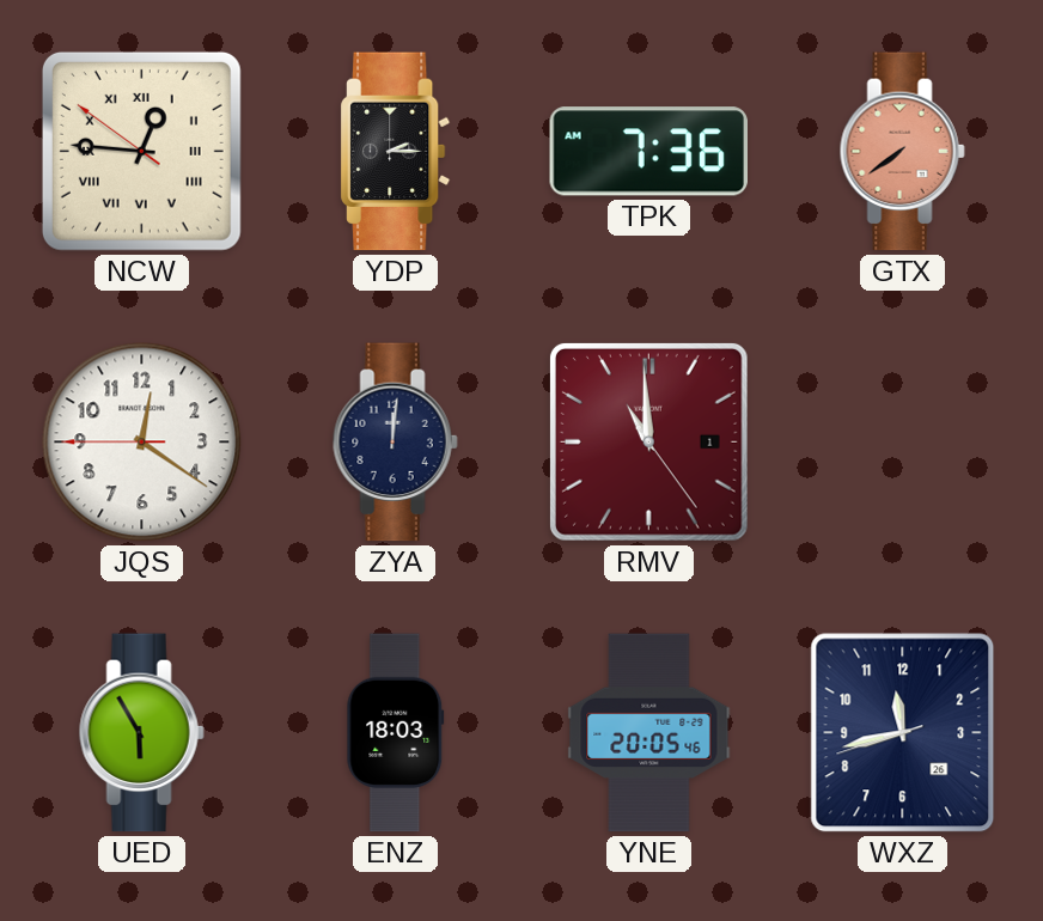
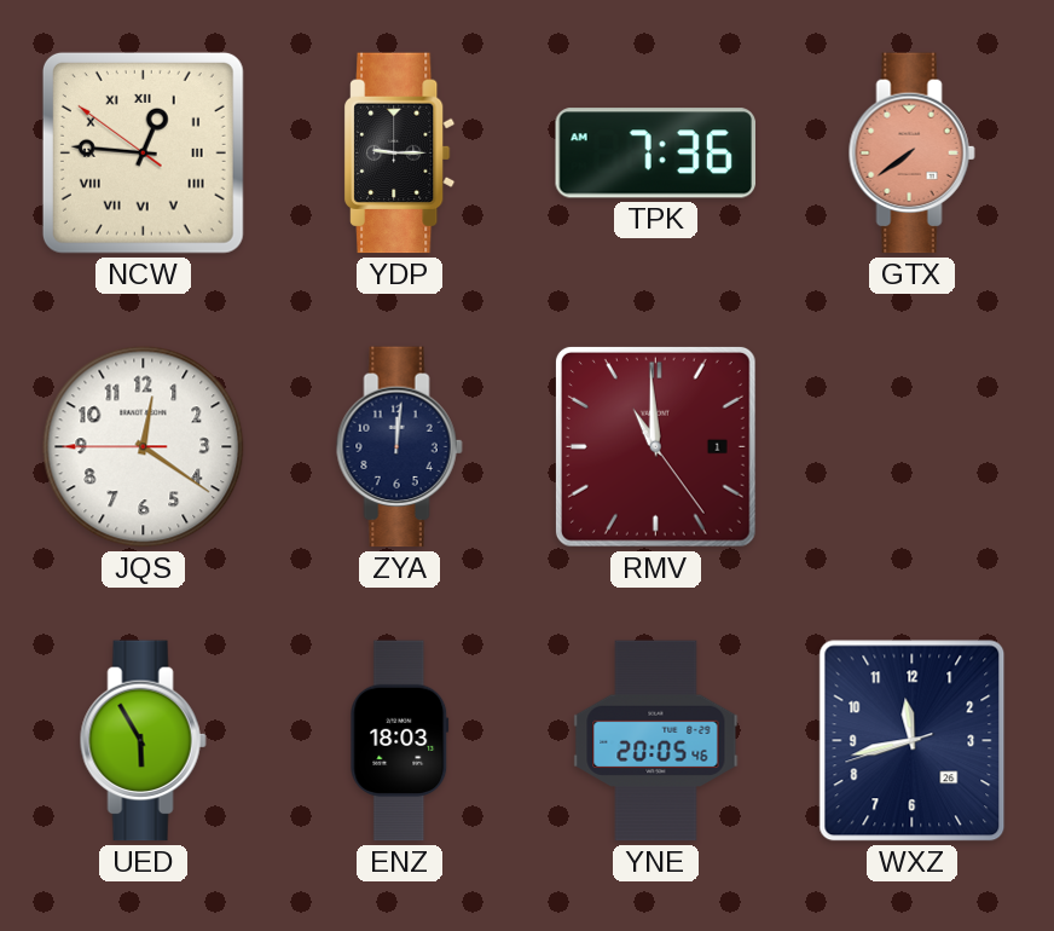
YDP: 2:15 -> 9:15 (400, 154)
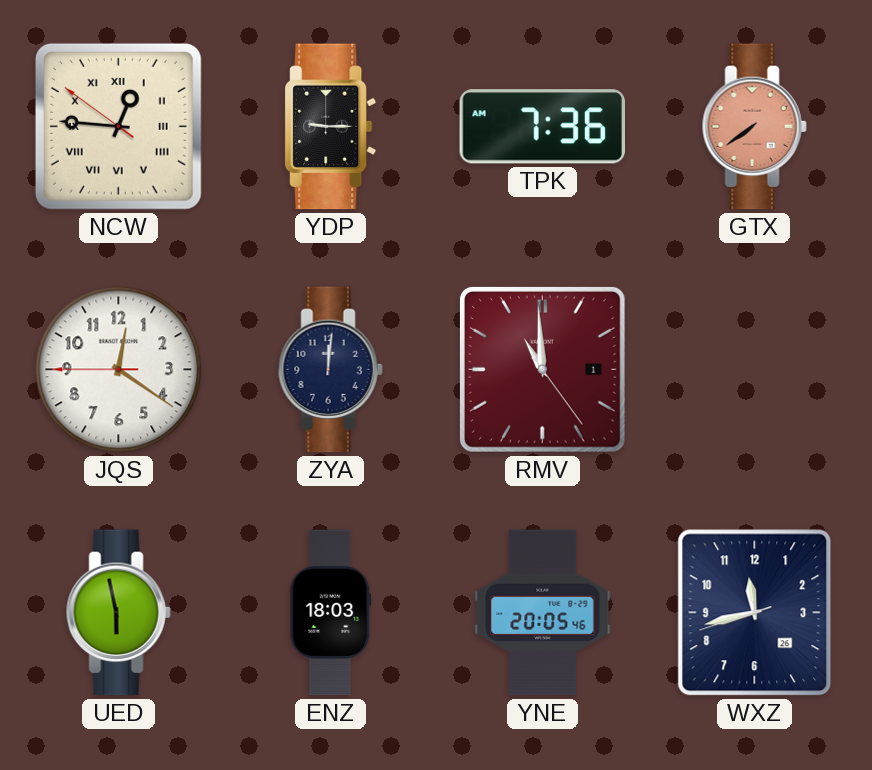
UED: 5:55 -> 5:58 (118, 613)
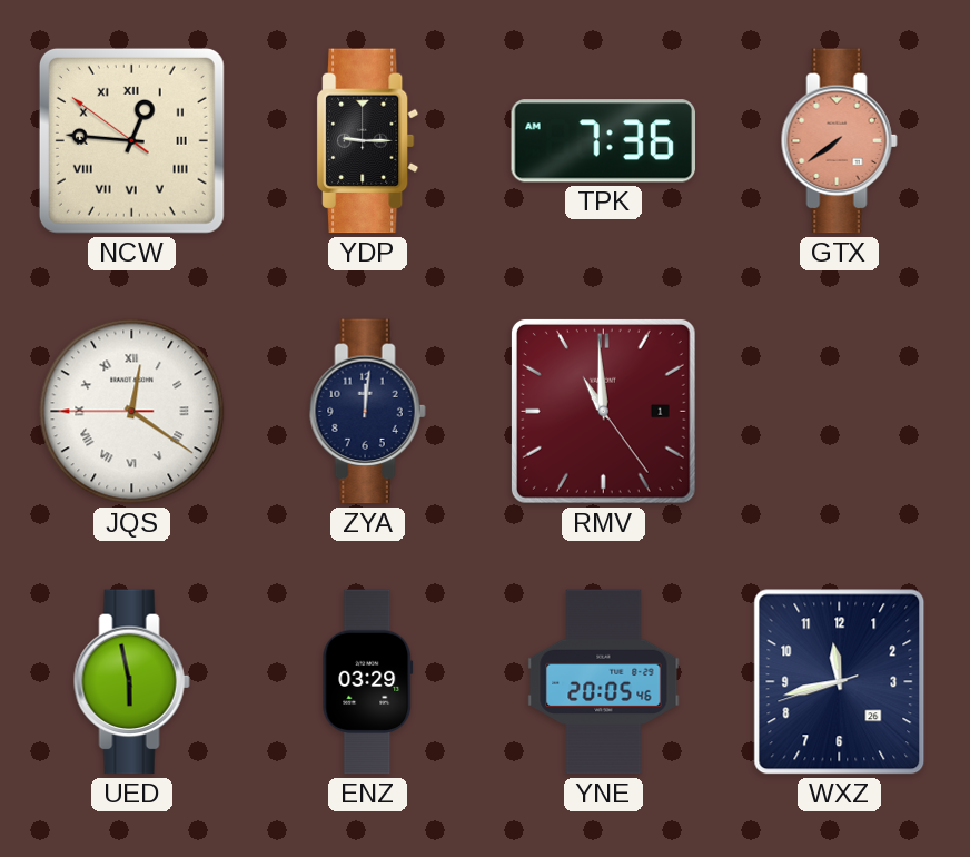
JQS numerals: Arabic -> Roman (132, 412)
ENZ: 18:03 -> 03:29 (368, 682)
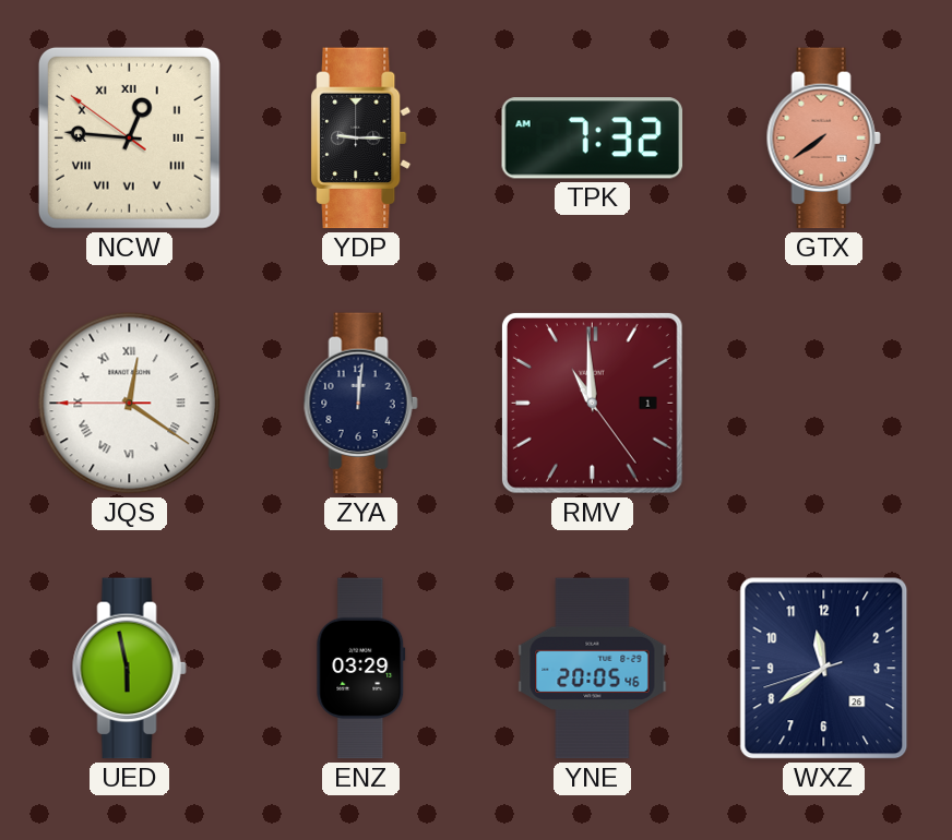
TPK: 7:36 -> 7:32 (592, 139)
WXZ: 11:42 -> 11:38 (824, 669)
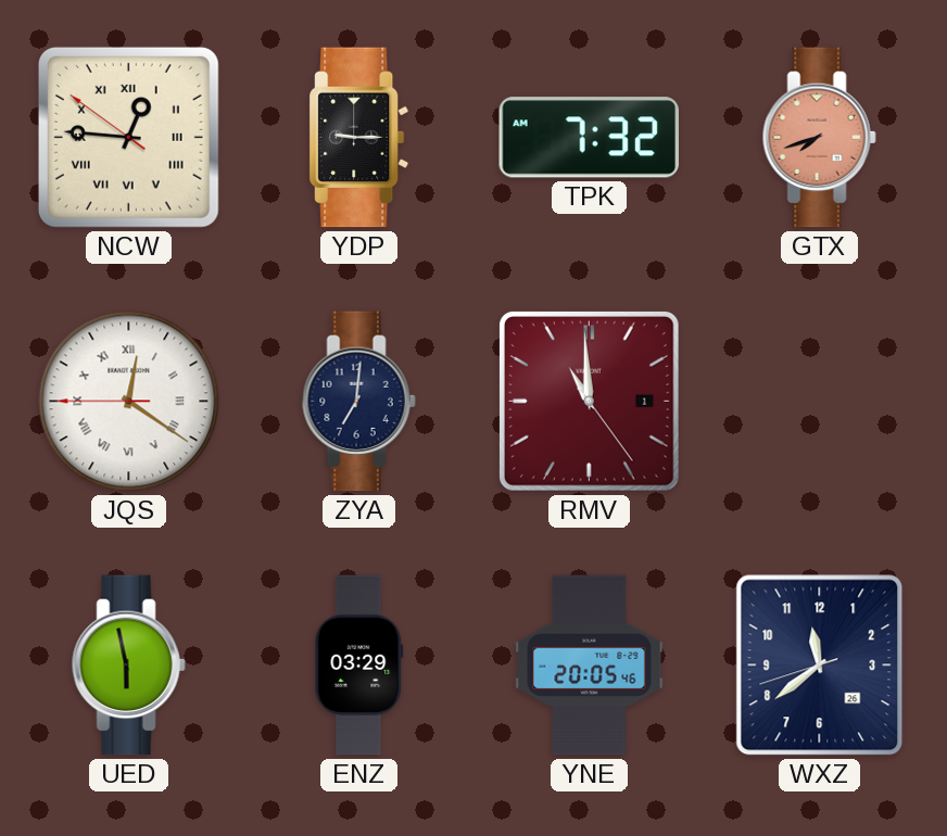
GTX: 7:39 -> 7:42 (819, 138)
ZYA: 12:01 -> 7:01 (358, 402)
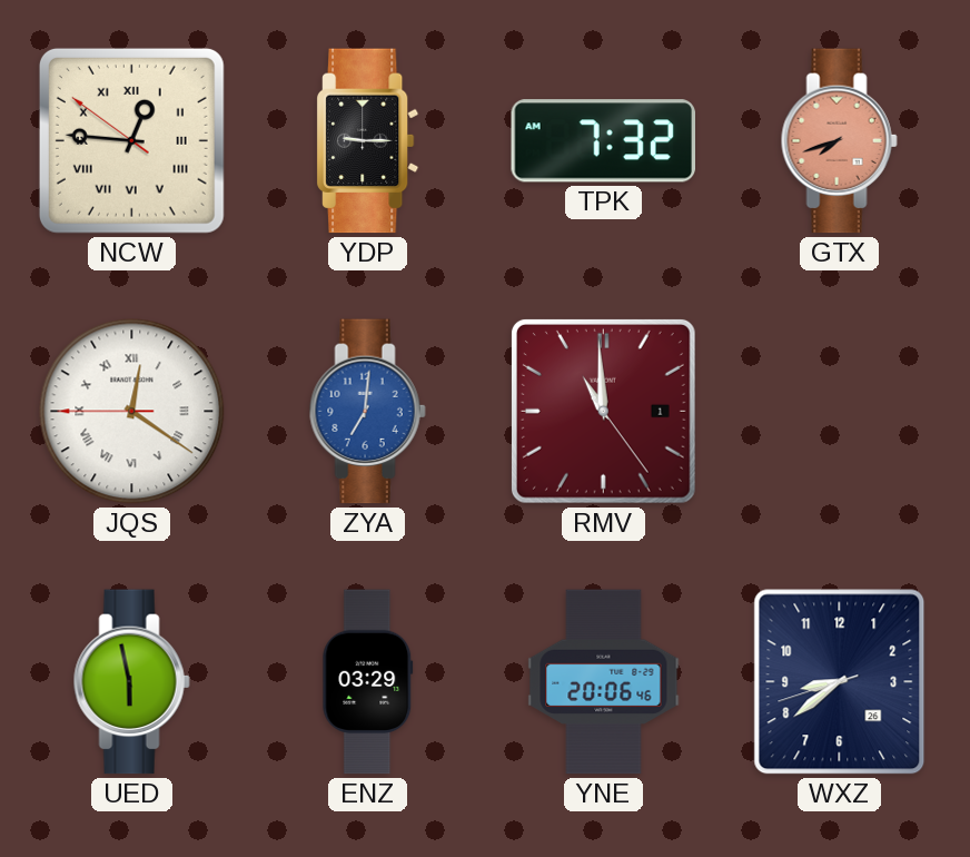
ZYA dial: navy -> blue (367, 412)
YNE: 20:05 -> 20:06 (604, 682)
WXZ: 11:38 -> 8:38 (840, 682)
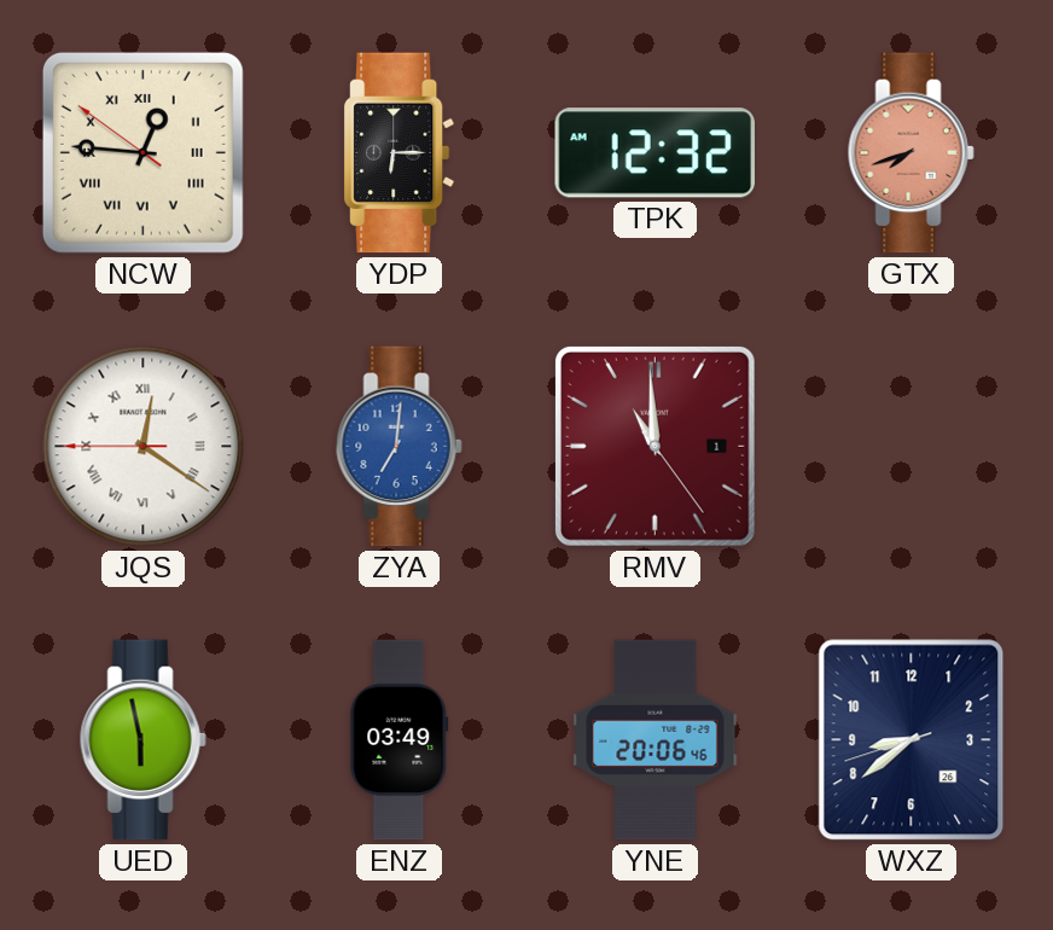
YDP: 9:15 -> 6:15 (400, 153)
TPK: 7:32 -> 12:32 (655, 153)
ENZ: 03:29 -> 03:49 (400, 740)
